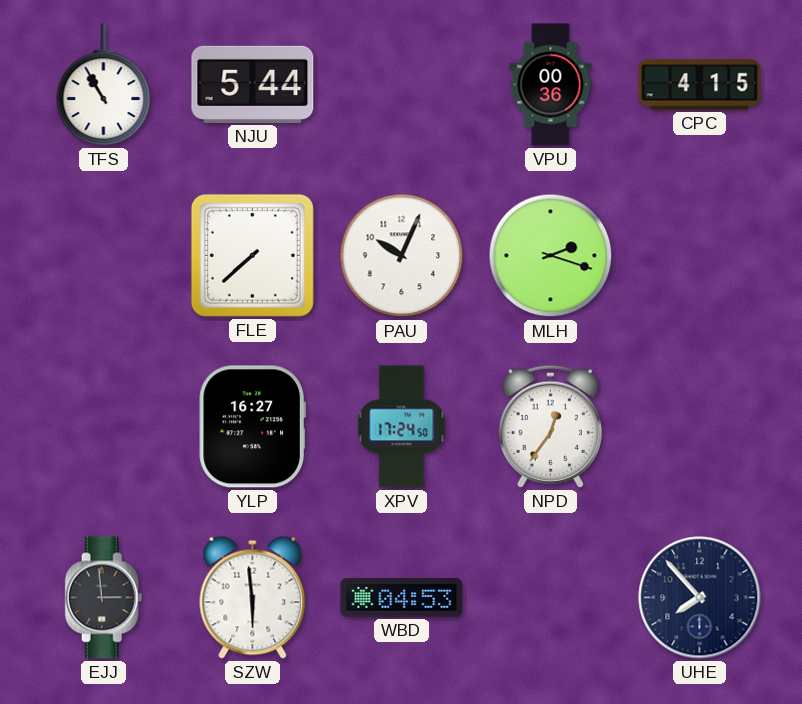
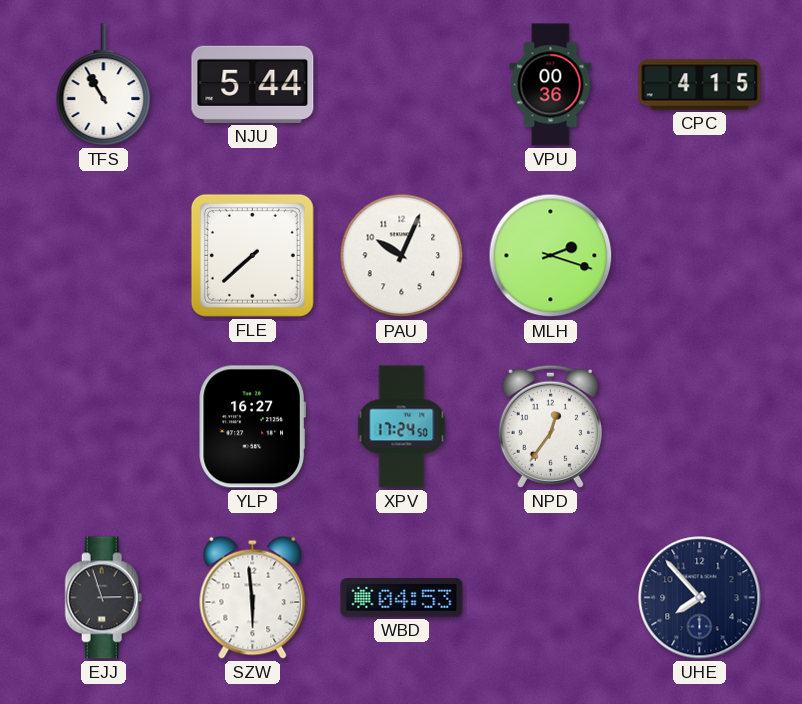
EJJ: 2:59 -> 2:57 (104, 598)
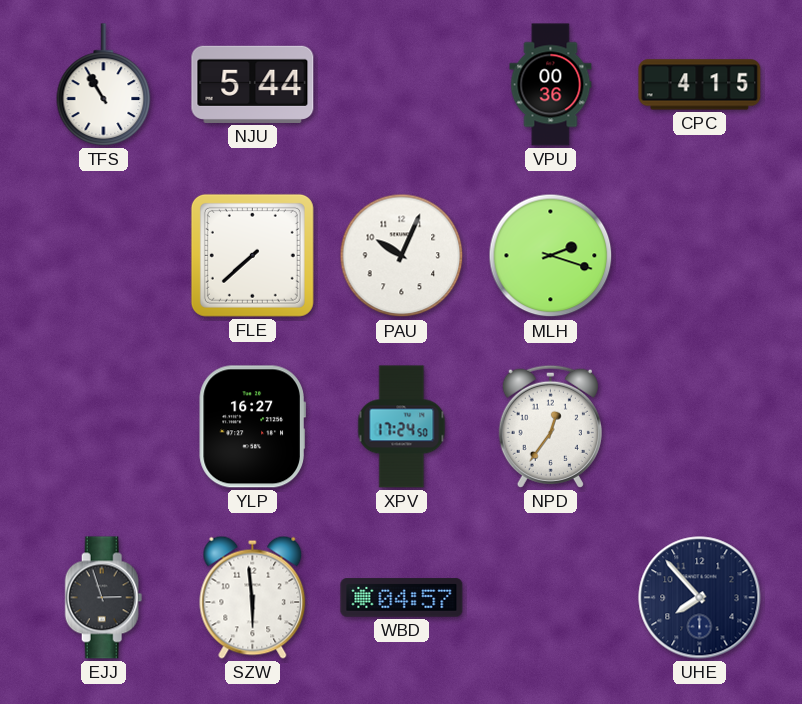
WBD: 04:53 -> 04:57 (402, 598)
